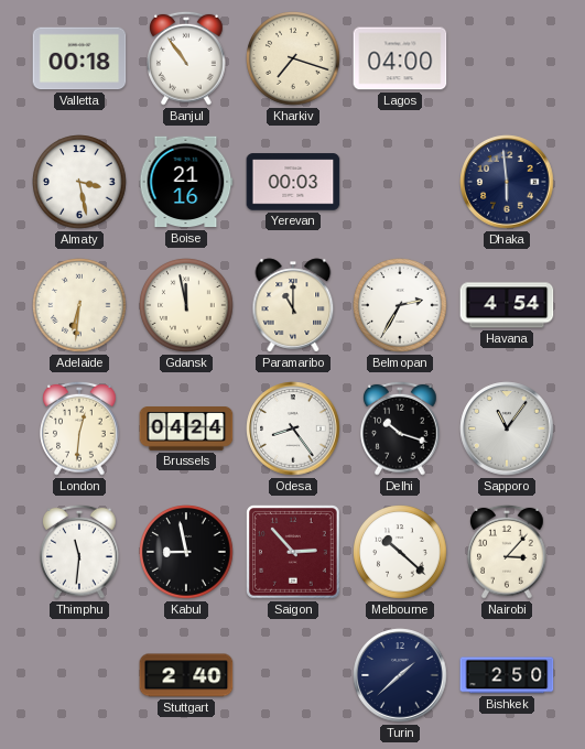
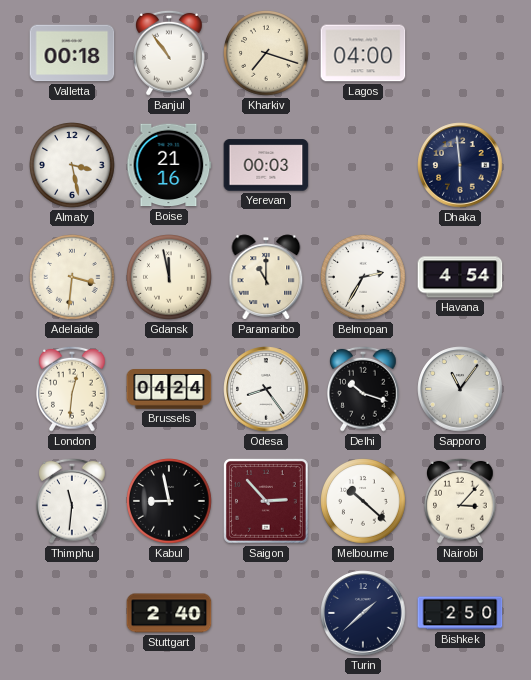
Adelaide: 6:31 -> 3:31 (72, 277)
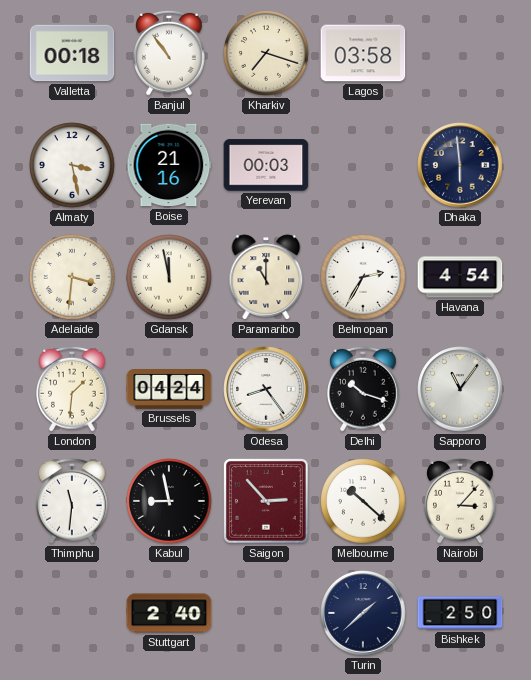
Lagos: 04:00 -> 03:58 (363, 53)
London: 12:31 -> 1:31 (72, 389)
